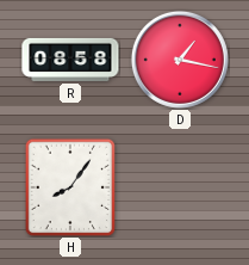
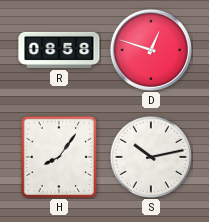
D: 1:17 -> 12:48 (151, 50)
S: none -> 10:13 (150, 156)
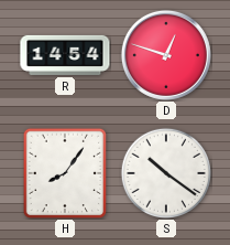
R: 08:58 -> 14:54 (65, 55)
S: 10:13 -> 10:21 (165, 172)
